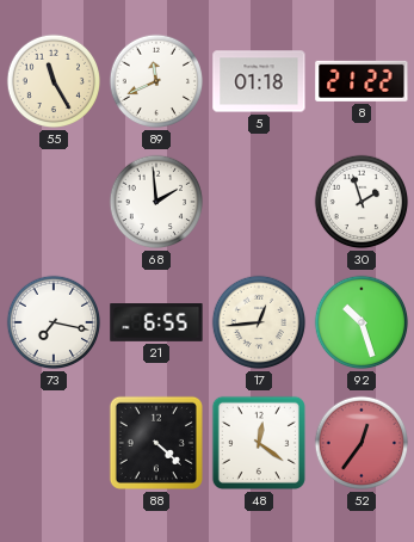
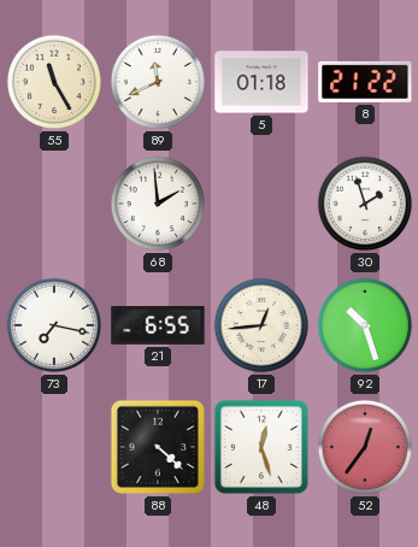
48: 12:21 -> 12:27 (261, 447)
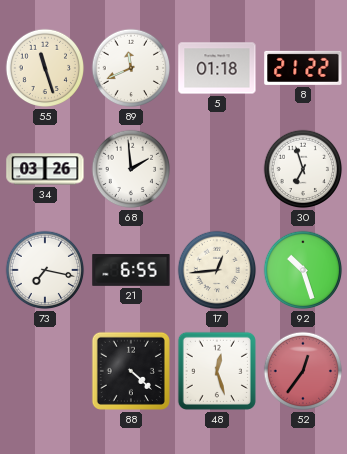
55: 11:25 -> 11:27 (45, 68)
34: none -> 03:26 (45, 169)
30: 1:57 -> 6:57 (303, 169)
